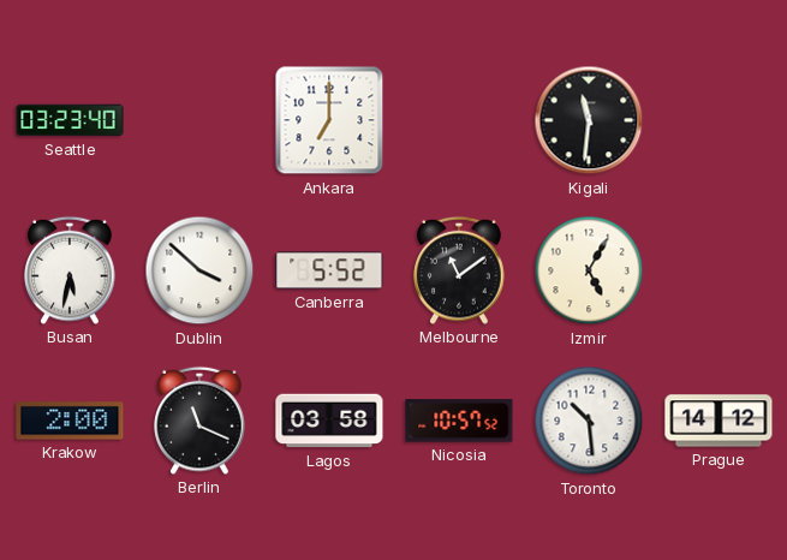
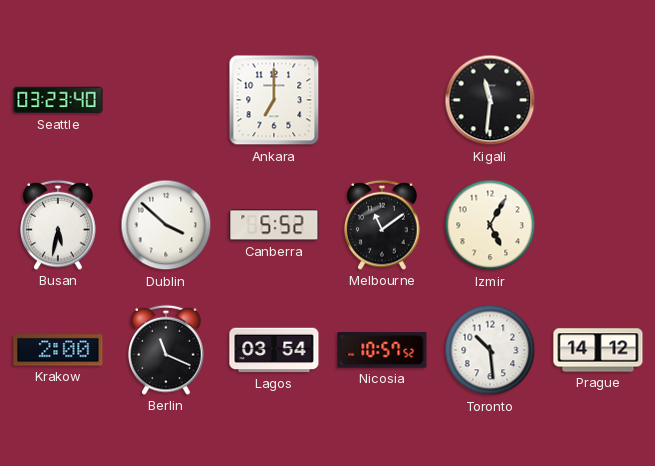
Lagos: 03:58 -> 03:54 (274, 350)
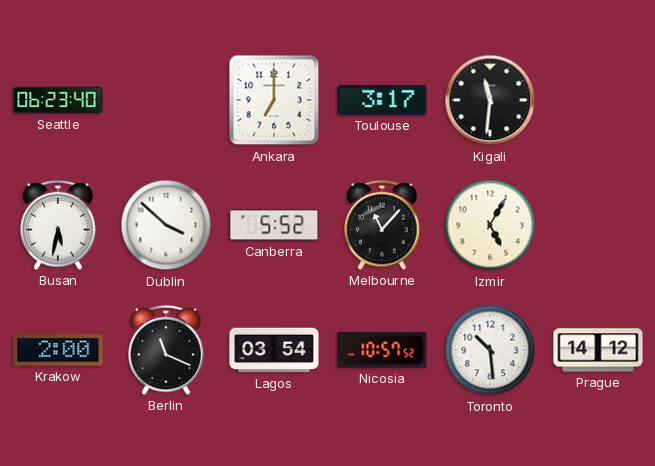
Seattle: 03:23 -> 06:23 (58, 100)
Toulouse: none -> 3:17 (382, 100)
Melbourne: 11:09 -> 11:07 (382, 225)
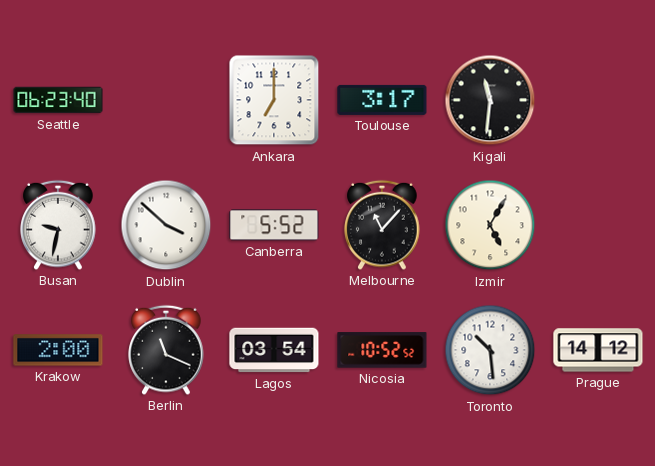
Busan: 5:32 -> 9:32 (58, 225)
Nicosia: 10:57 -> 10:52 (382, 350)
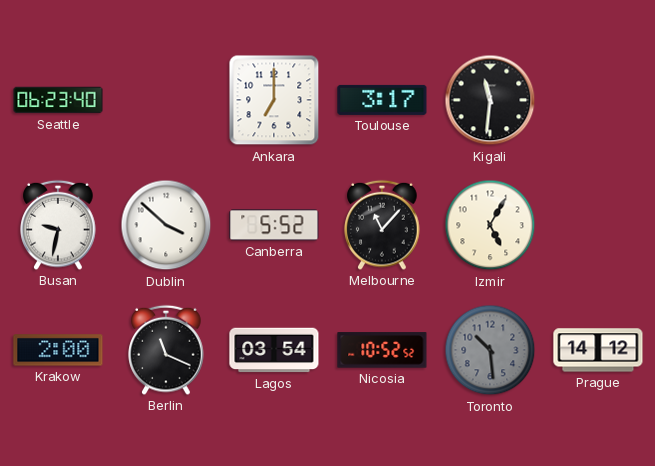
Toronto dial: white -> grey (490, 350)
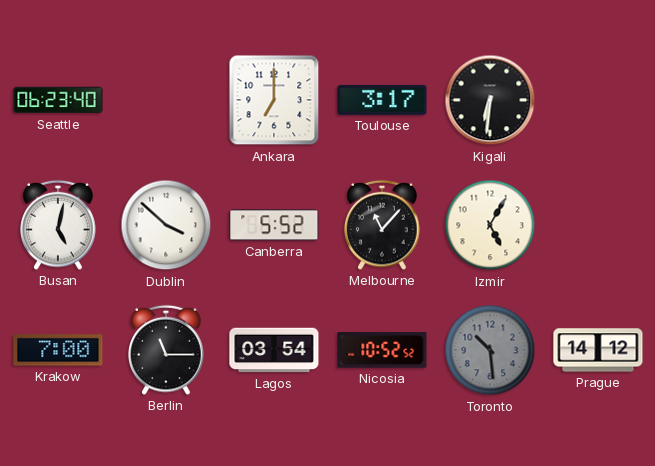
Kigali: 11:31 -> 6:31 (490, 100)
Busan: 9:32 -> 5:02 (58, 225)
Krakow: 2:00 -> 7:00 (58, 350)
Berlin: 11:19 -> 11:15 (166, 350)
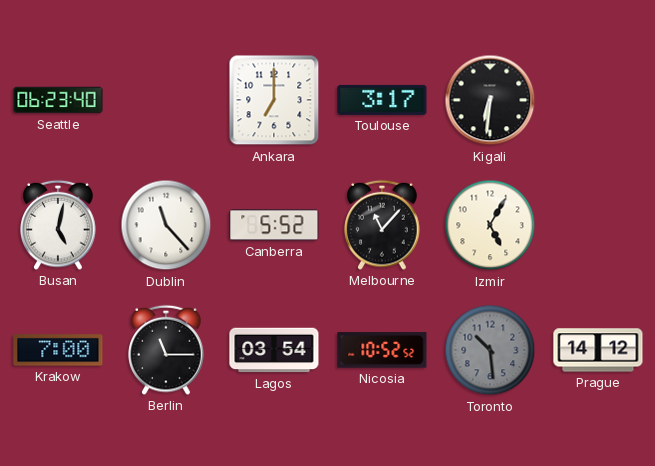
Dublin: 3:52 -> 11:23 (166, 225)
